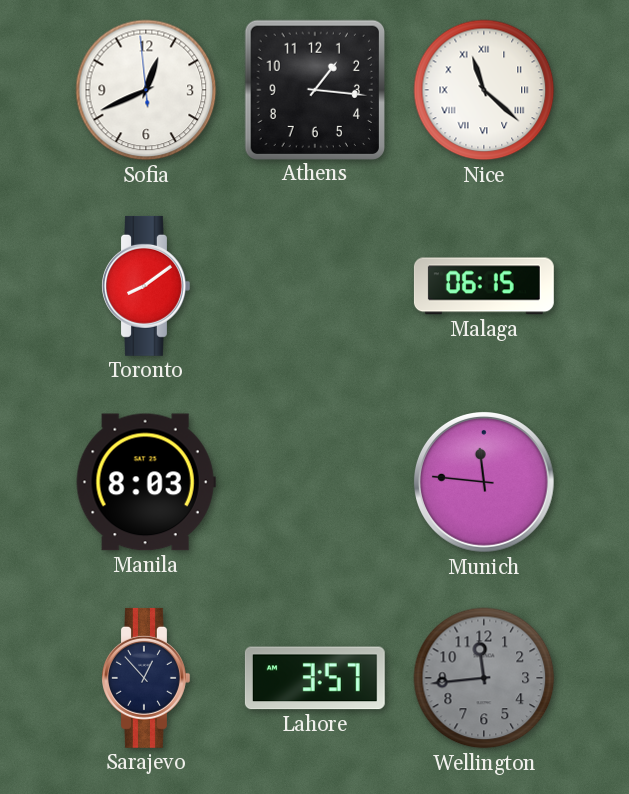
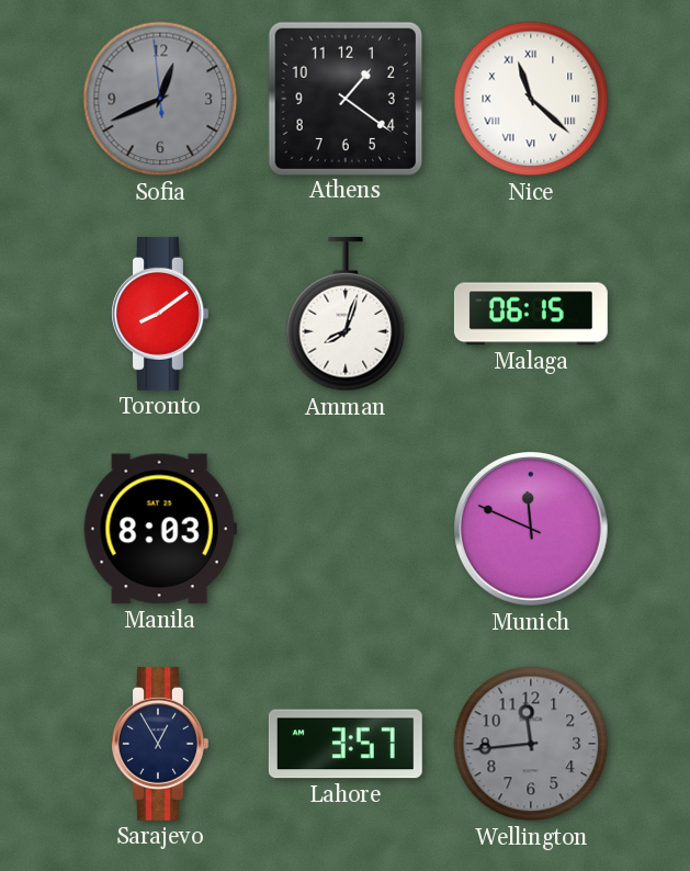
Sofia dial: white -> grey (160, 99)
Athens: 1:16 -> 1:21 (344, 98)
Amman: none -> 8:03 (346, 314)
Munich: 11:46 -> 11:49 (532, 530)
Sarajevo: 12:53 -> 12:55 (160, 744)
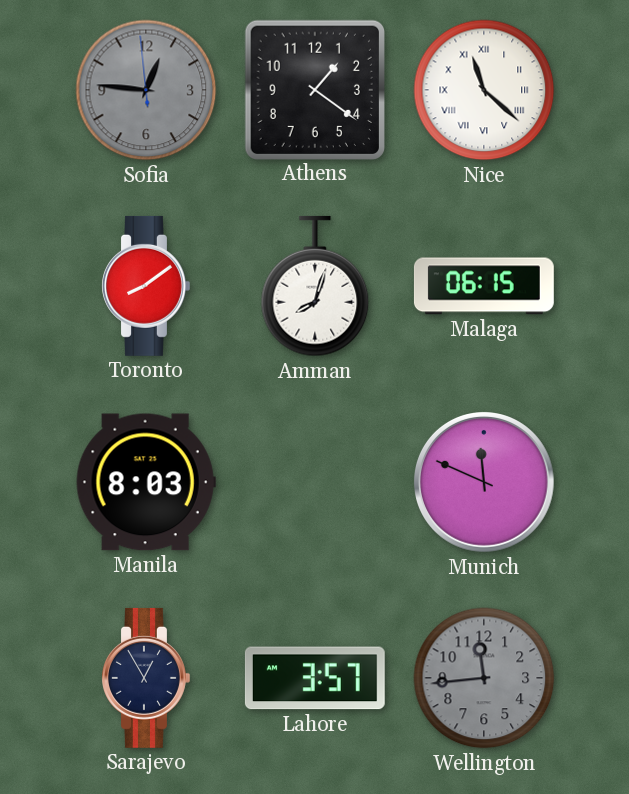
Sofia: 12:40 -> 12:45 (146, 90)
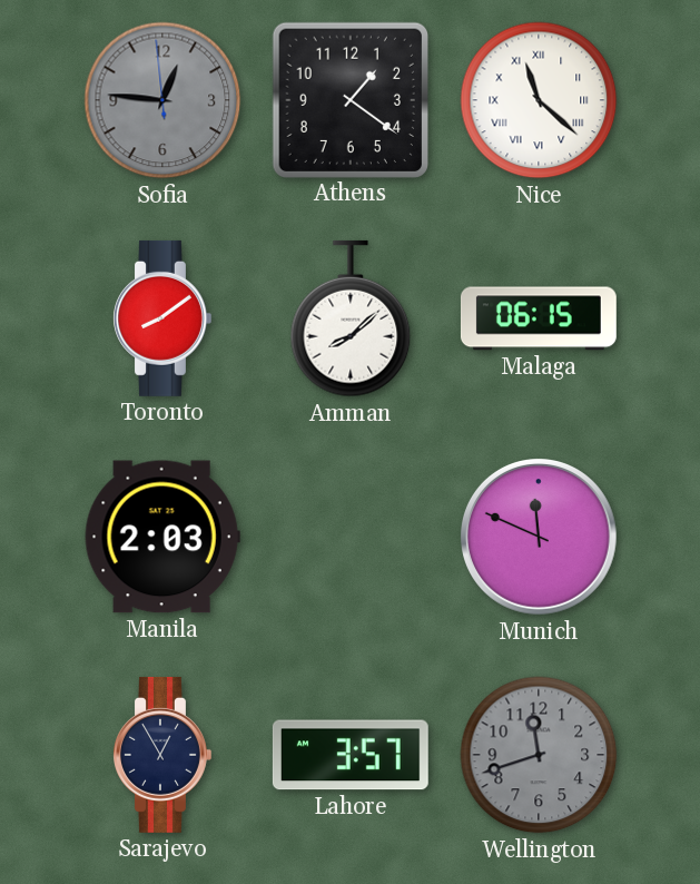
Amman: 8:03 -> 8:08 (351, 318)
Manila: 8:03 -> 2:03 (162, 537)
Wellington: 11:44 -> 11:42 (539, 755)
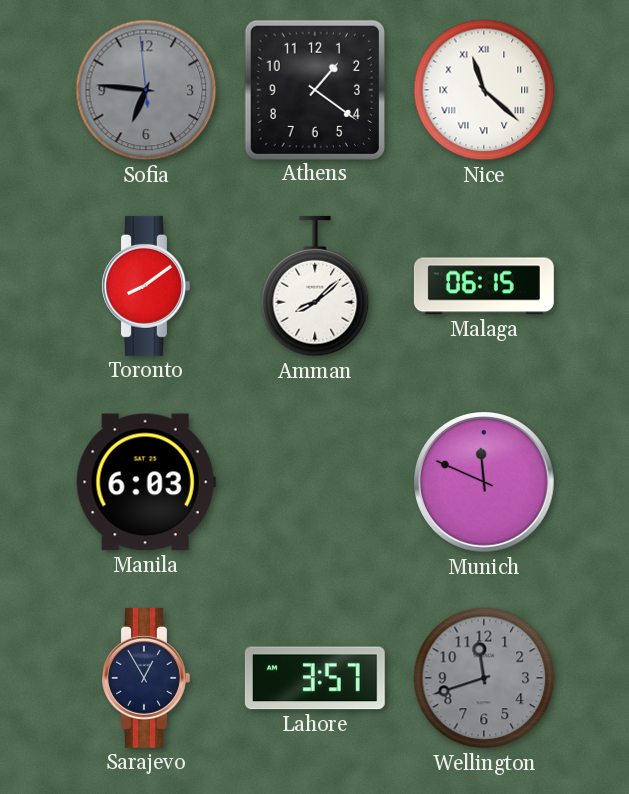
Sofia: 12:45 -> 6:45 (146, 90)
Manila: 2:03 -> 6:03 (146, 482)
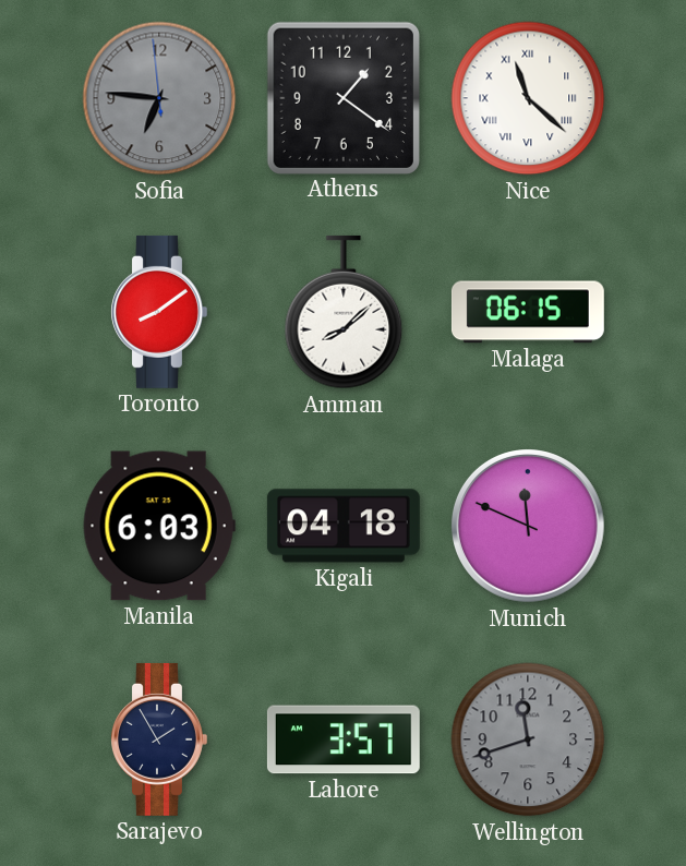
Kigali: none -> 04:18 (344, 526)
Sarajevo: 12:55 -> 1:55 (159, 739)
